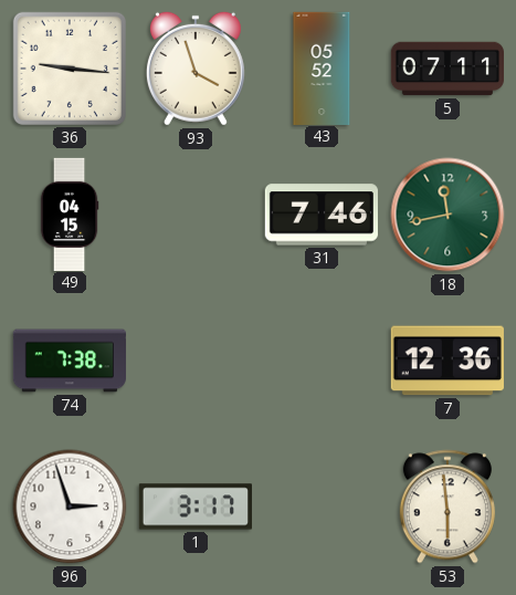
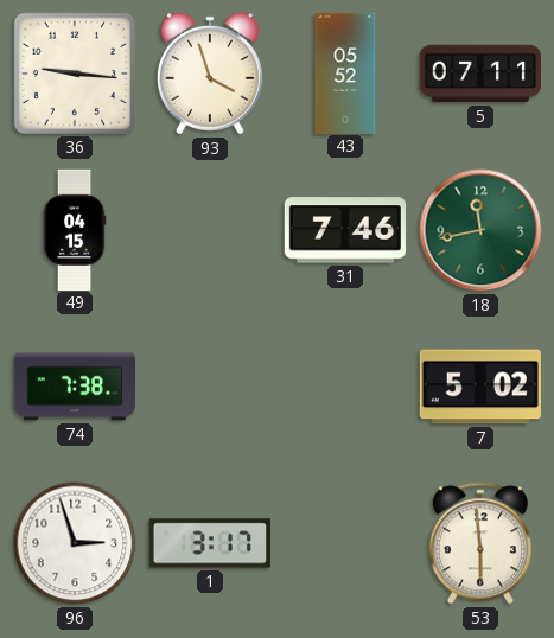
7: 12:36 -> 5:02 (480, 387)
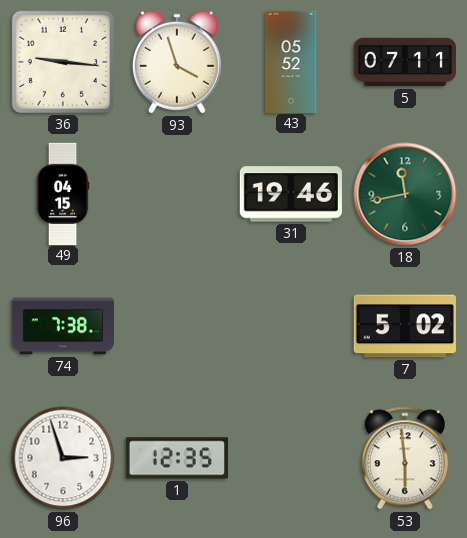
31: 7:46 -> 19:46 (291, 194)
1: 3:17 -> 12:35 (176, 458)
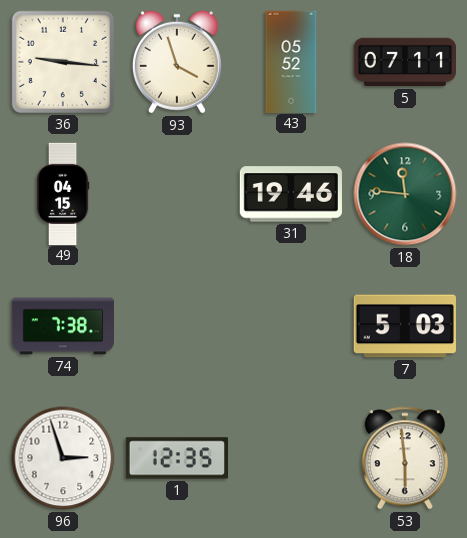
18: 11:43 -> 11:46 (405, 194)
7: 5:02 -> 5:03 (405, 326)
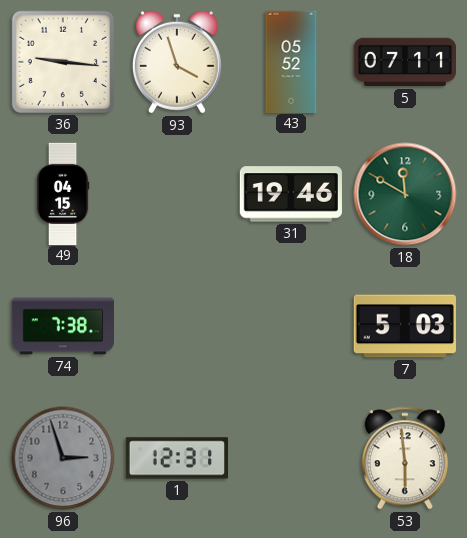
18: 11:46 -> 11:50 (405, 194)
96 dial: white -> grey (63, 458)
1: 12:35 -> 12:31 (176, 458)
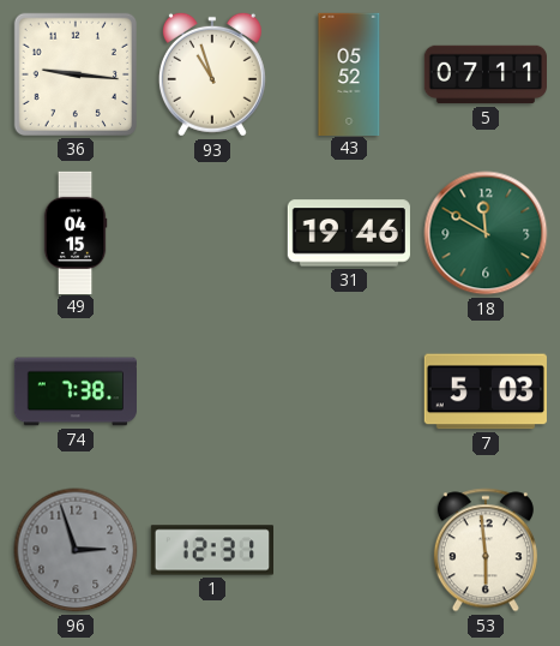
93: 3:57 -> 10:57 (212, 74)
